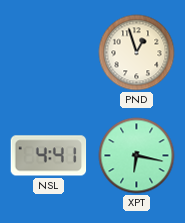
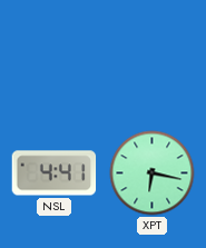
PND: 12:57 -> none (137, 53)
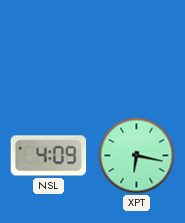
NSL: 4:41 -> 4:09 (49, 156)
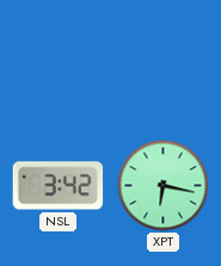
NSL: 4:09 -> 3:42 (59, 186)
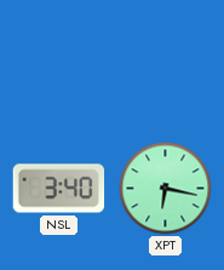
NSL: 3:42 -> 3:40 (59, 189)
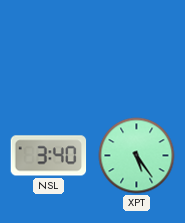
XPT: 6:17 -> 5:24 (137, 156)
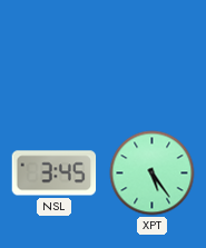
NSL: 3:40 -> 3:45 (55, 173)
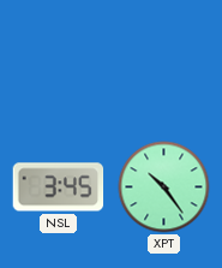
XPT: 5:24 -> 10:24 (164, 187)
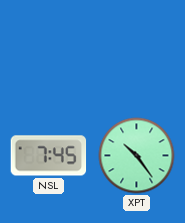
NSL: 3:45 -> 7:45 (49, 156)
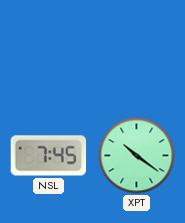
XPT: 10:24 -> 10:21 (137, 156)
